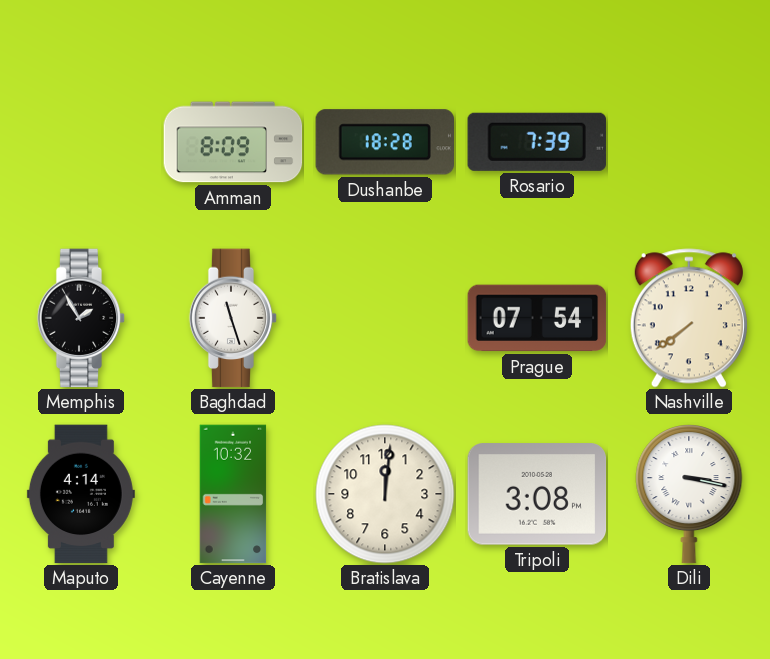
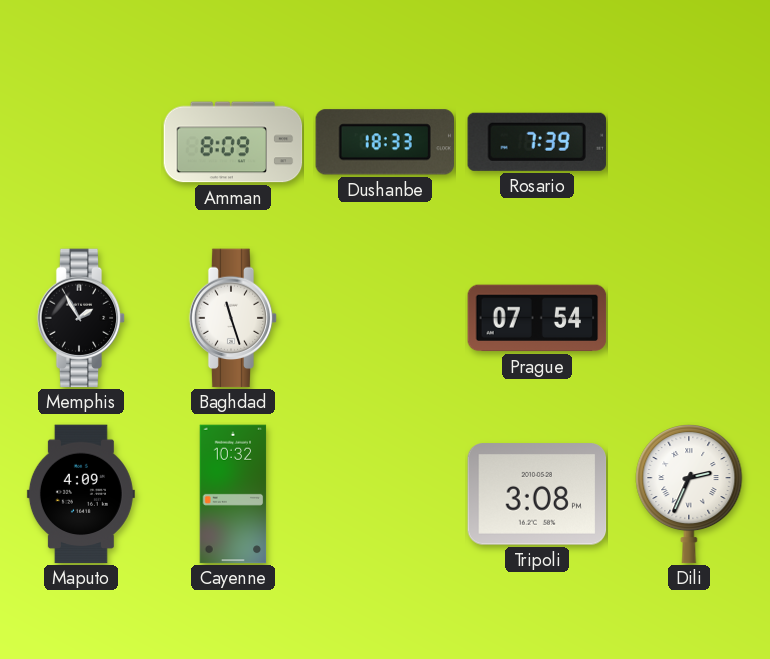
Dushanbe: 18:28 -> 18:33 (384, 142)
Nashville: 7:39 -> none (689, 318)
Maputo: 4:14 -> 4:09 (81, 494)
Bratislava: 12:01 -> none (385, 494)
Dili: 3:17 -> 2:34 (689, 494)
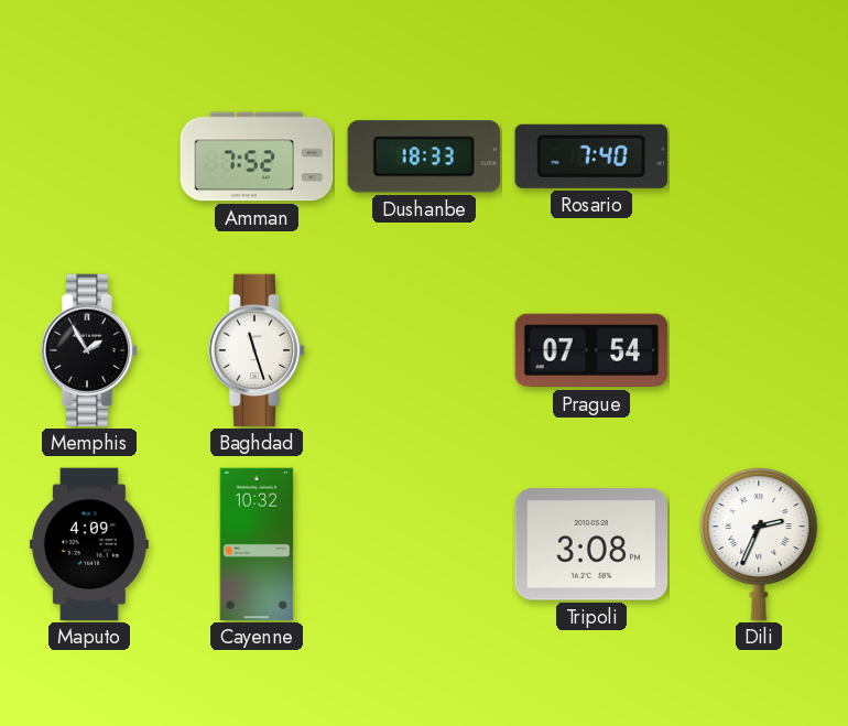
Amman: 8:09 -> 7:52 (257, 156)
Rosario: 7:39 -> 7:40 (591, 156)
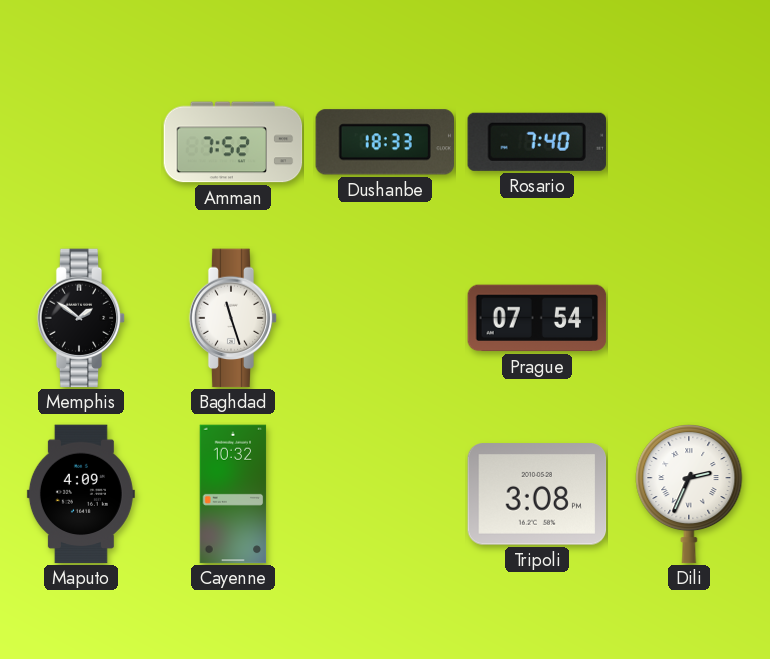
Memphis: 1:55 -> 1:51 (81, 318)
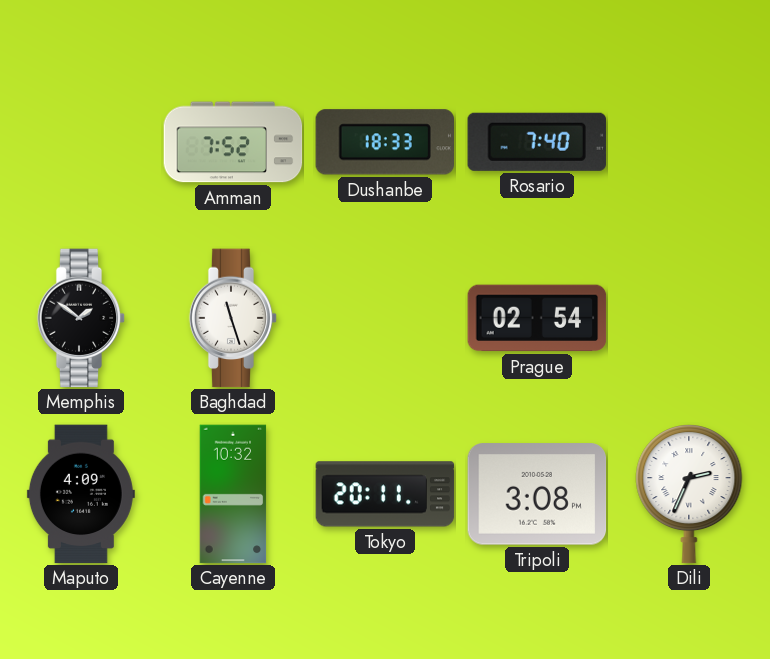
Prague: 07:54 -> 02:54 (537, 318)
Tokyo: none -> 20:11 (385, 494)
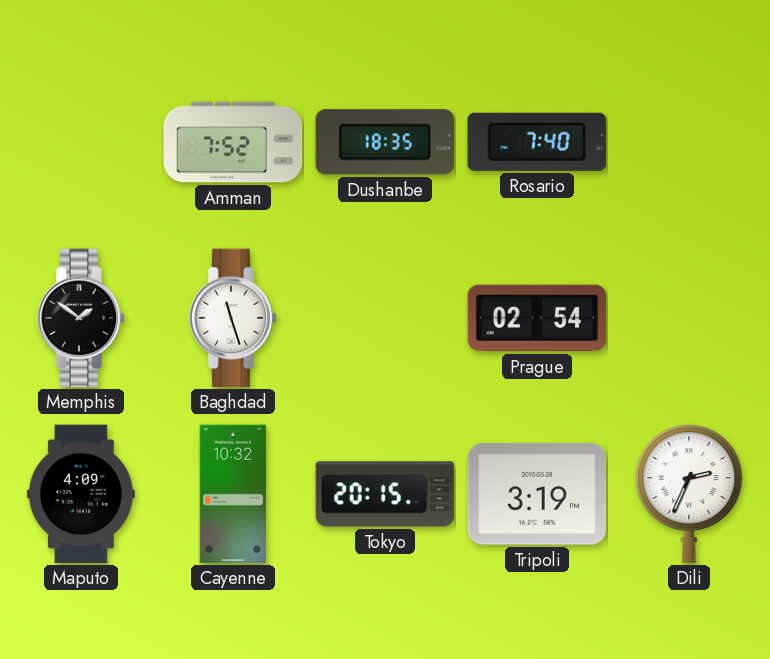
Dushanbe: 18:33 -> 18:35 (384, 142)
Tokyo: 20:11 -> 20:15 (385, 494)
Tripoli: 3:08 -> 3:19 (537, 494)
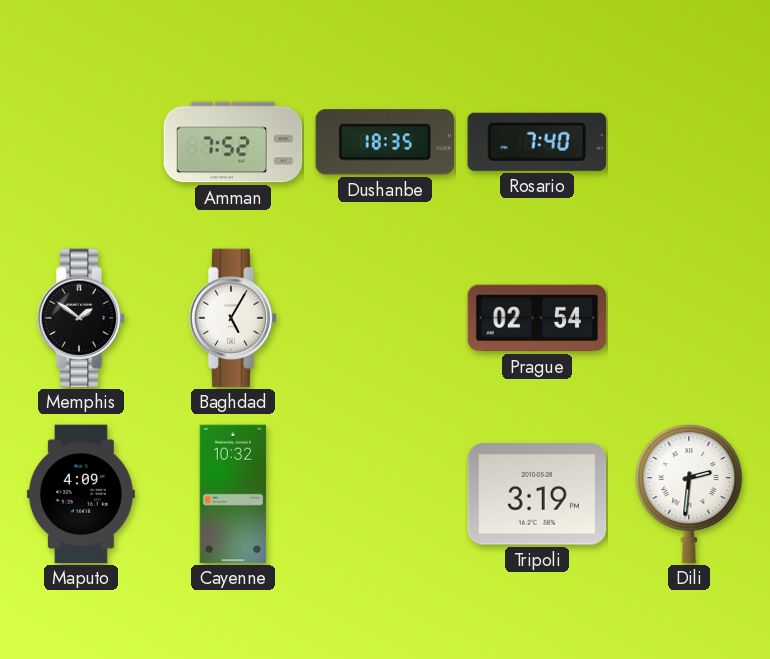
Baghdad: 11:27 -> 5:05 (233, 318)
Tokyo: 20:15 -> none (385, 494)
Dili: 2:34 -> 2:31 (689, 494)
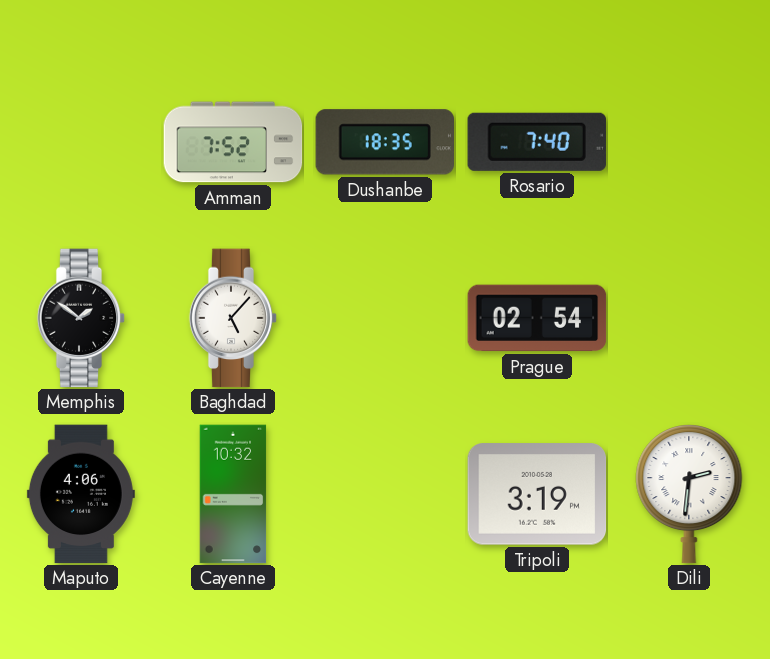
Baghdad: 5:05 -> 5:07 (233, 318)
Maputo: 4:09 -> 4:06 (81, 494)
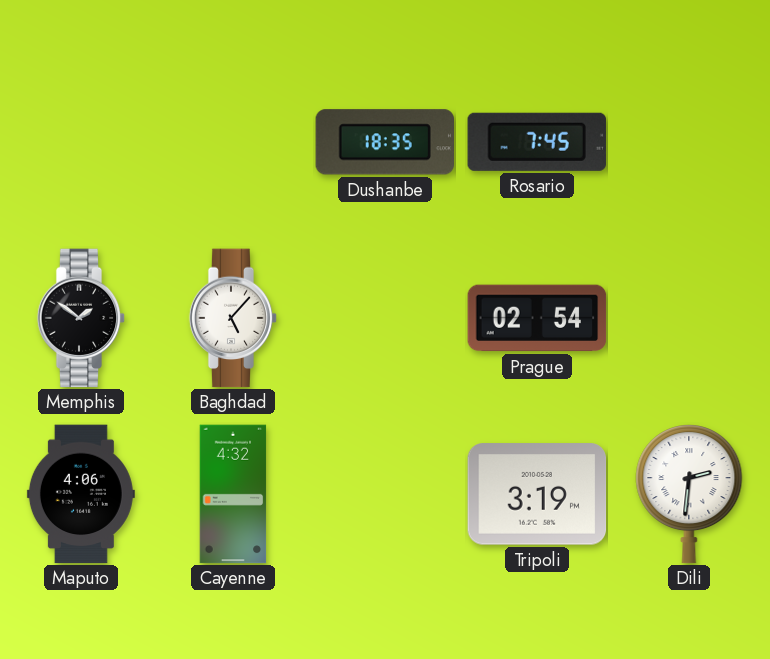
Amman: 7:52 -> none (233, 142)
Rosario: 7:40 -> 7:45 (537, 142)
Cayenne: 10:32 -> 4:32 (233, 494)
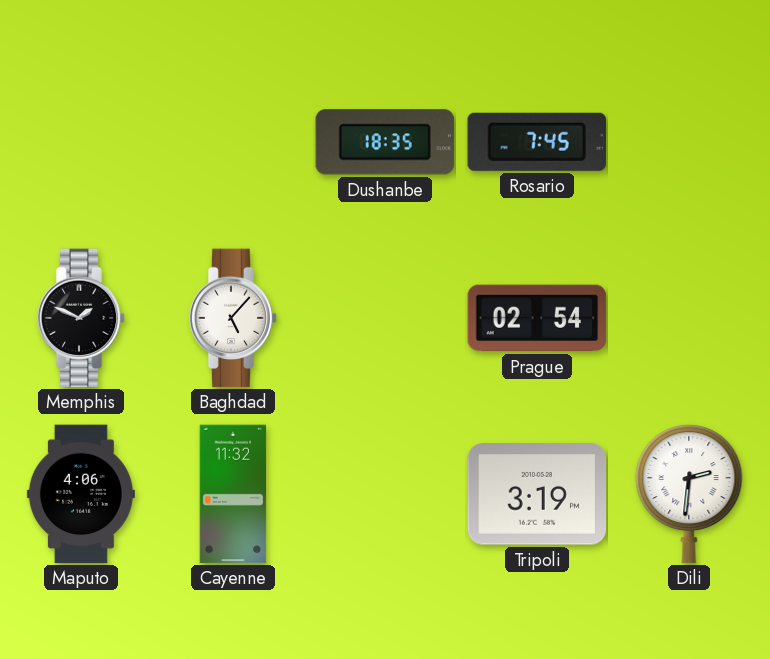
Memphis: 1:51 -> 1:49 (81, 318)
Cayenne: 4:32 -> 11:32 (233, 494)
